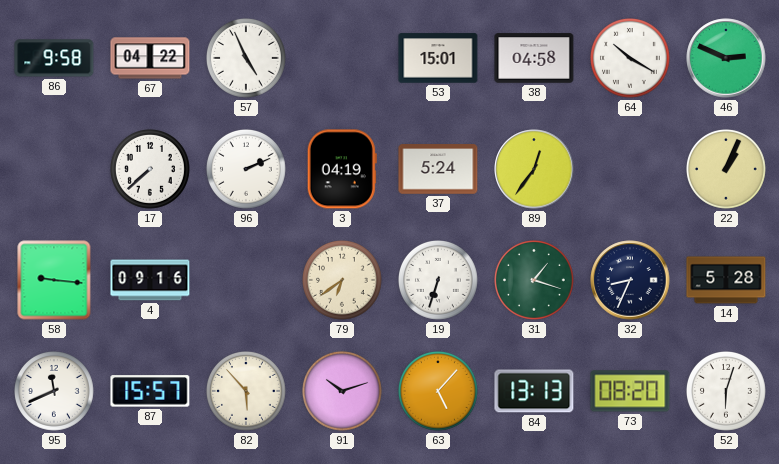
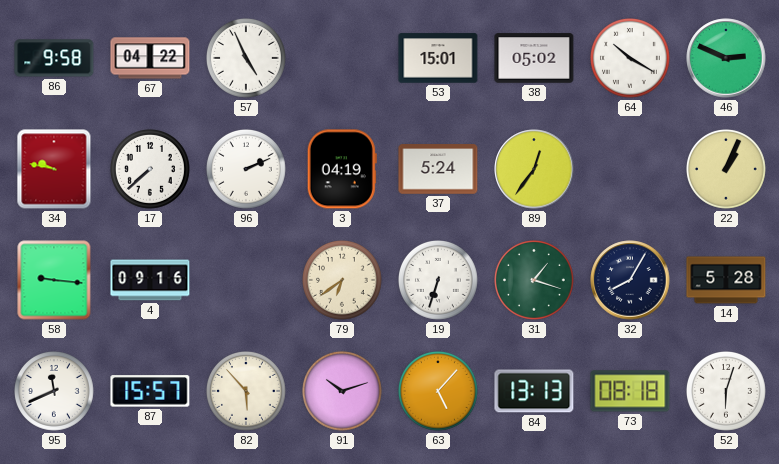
38: 04:58 -> 05:02 (534, 58)
34: none -> 9:47 (54, 169)
32: 8:34 -> 8:05 (630, 280)
73: 08:20 -> 08:18 (630, 391)
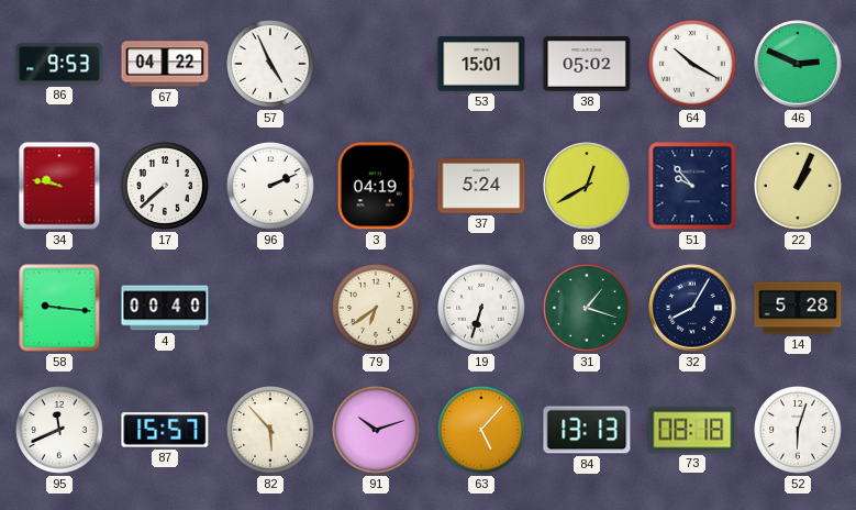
86: 9:58 -> 9:53 (59, 64)
89: 12:36 -> 12:40 (587, 186)
51: none -> 9:53 (692, 186)
4: 09:16 -> 00:40 (165, 308)
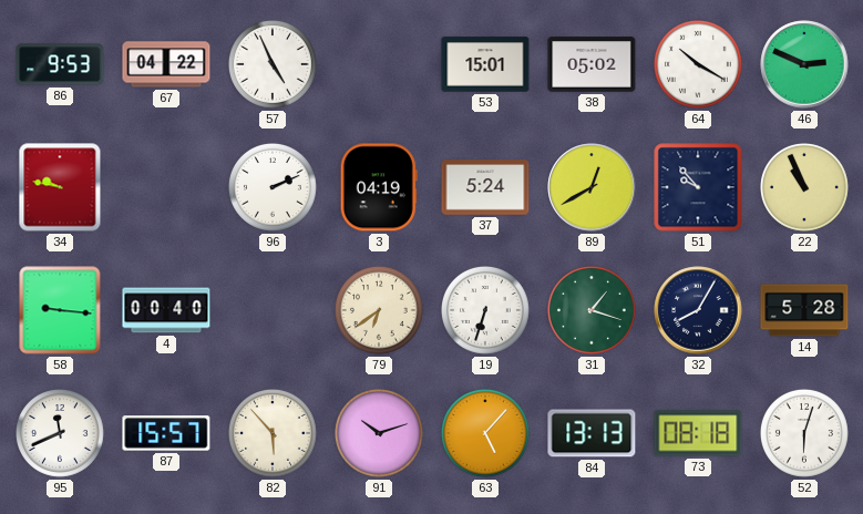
17: 7:38 -> none (166, 187)
22: 1:04 -> 10:56 (805, 188)
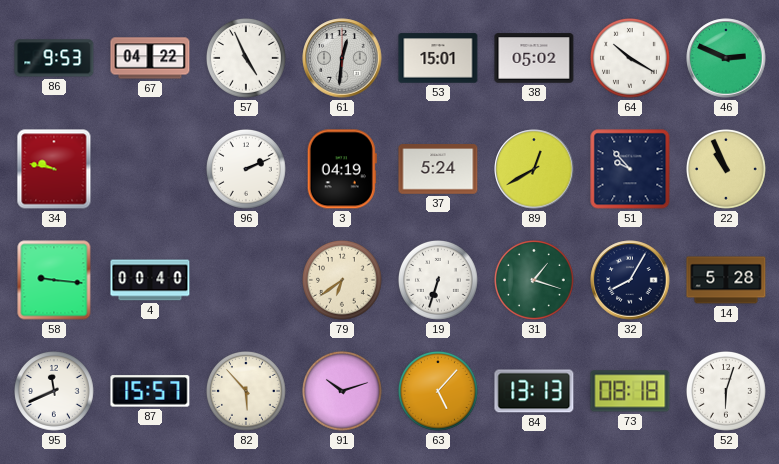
61: none -> 12:31 (342, 58)
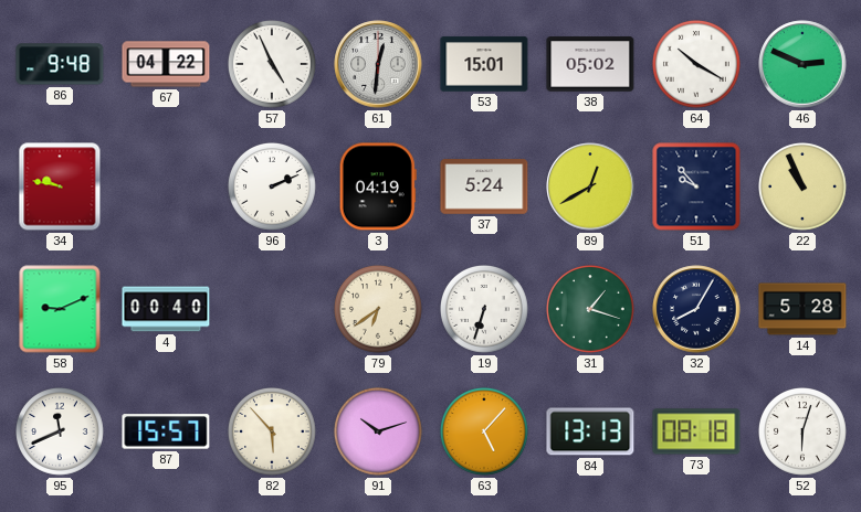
86: 9:53 -> 9:48 (60, 64)
58: 9:16 -> 9:11 (60, 309)
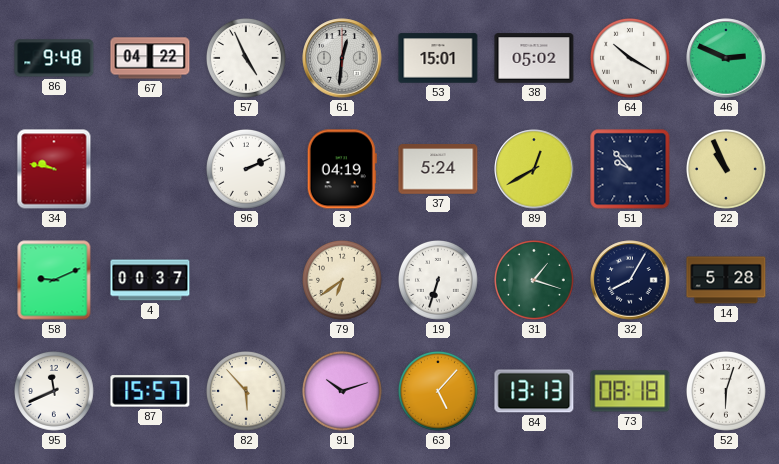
4: 00:40 -> 00:37 (150, 280)
